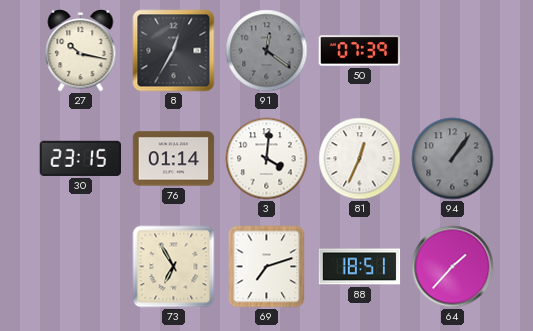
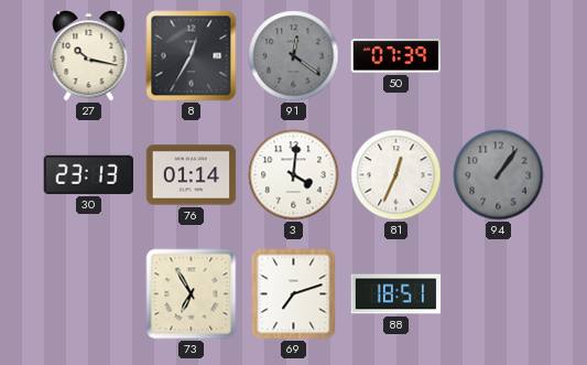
30: 23:15 -> 23:13 (89, 174)
64: 1:37 -> none (453, 267)
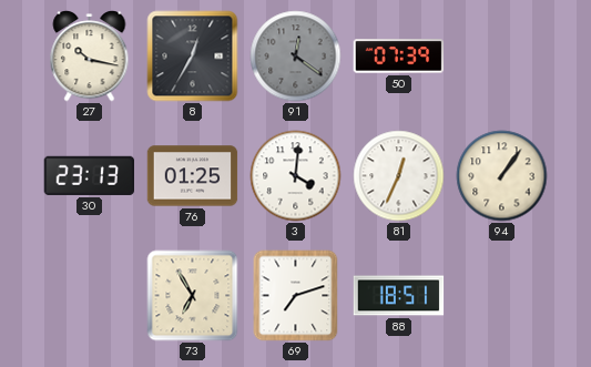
76: 01:14 -> 01:25 (193, 176)
94 dial: grey -> cream (502, 176)
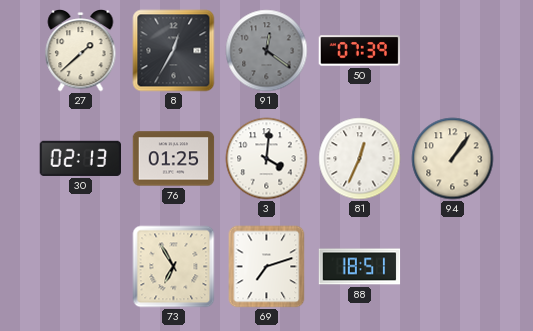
27: 10:17 -> 1:38 (81, 51)
30: 23:13 -> 02:13 (81, 158)
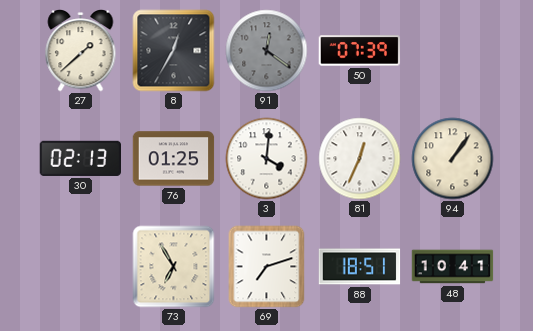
48: none -> 10:41 (453, 267)
